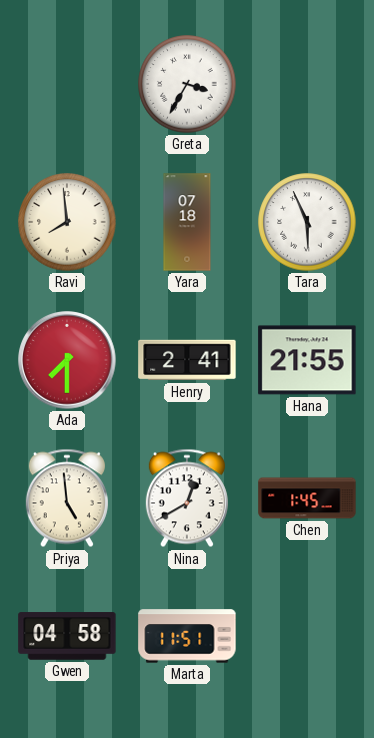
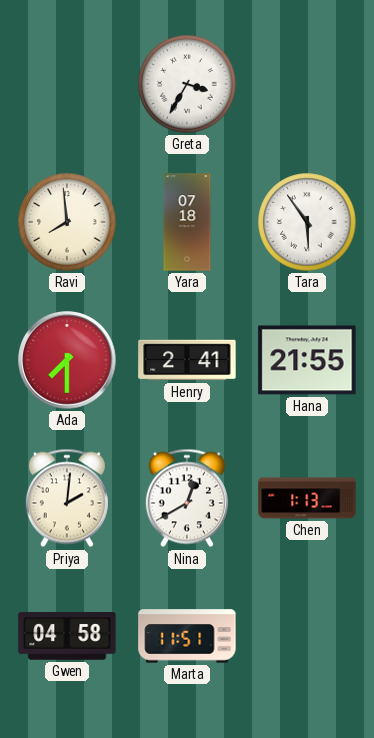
Tara: 5:56 -> 5:54 (307, 222)
Priya: 4:59 -> 2:01 (67, 498)
Chen: 1:45 -> 1:13 (307, 498)
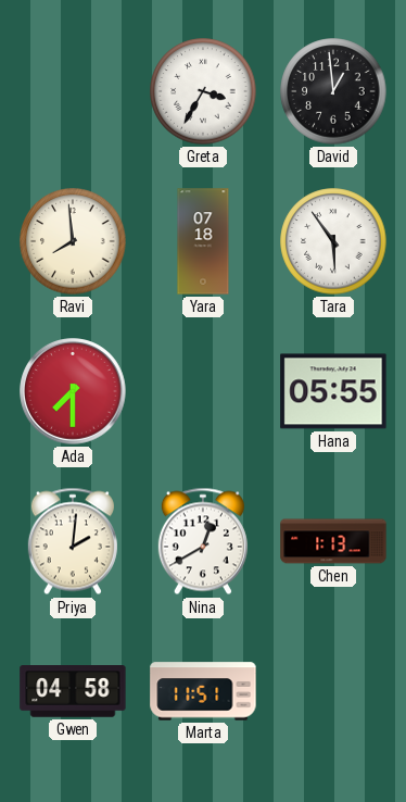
David: none -> 12:59 (333, 91)
Henry: 2:41 -> none (187, 360)
Hana: 21:55 -> 05:55 (333, 391)
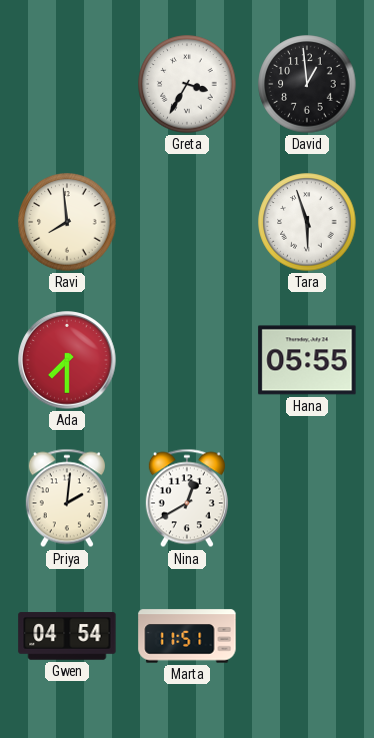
Yara: 07:18 -> none (203, 241)
Tara: 5:54 -> 5:57 (307, 222)
Chen: 1:13 -> none (333, 541)
Gwen: 04:58 -> 04:54 (67, 636)
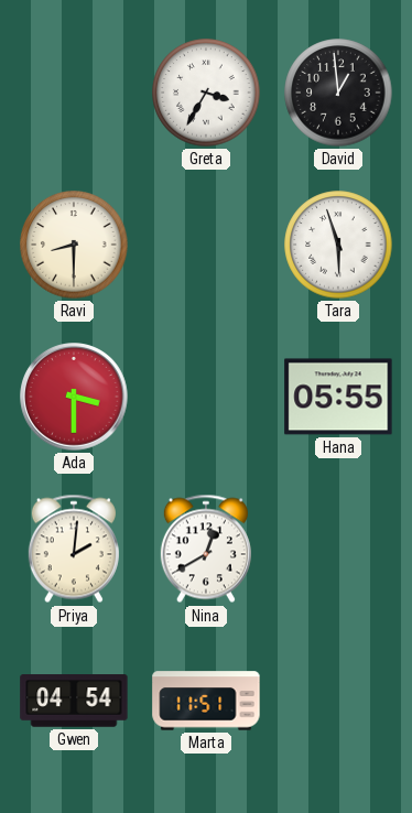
Ravi: 7:59 -> 8:30 (74, 245)
Ada: 7:30 -> 3:30 (74, 397)
